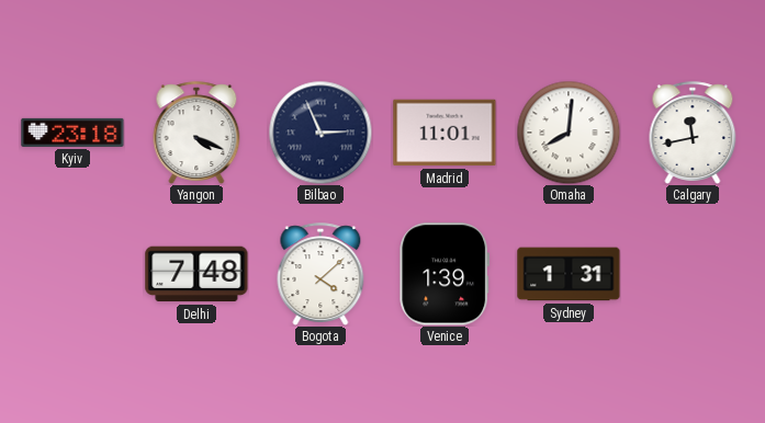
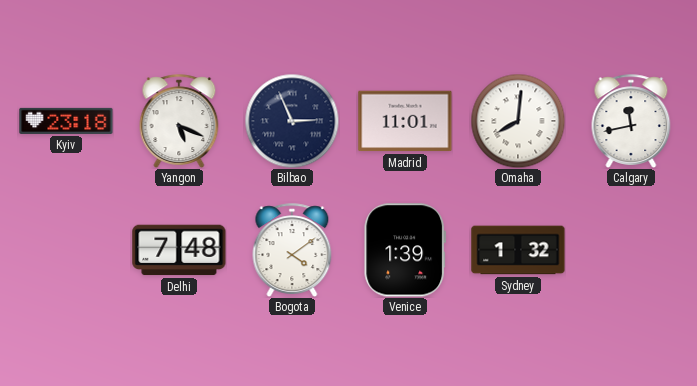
Yangon: 4:19 -> 5:19 (179, 121)
Bogota: 4:08 -> 4:09 (292, 250)
Sydney: 1:31 -> 1:32 (518, 250)
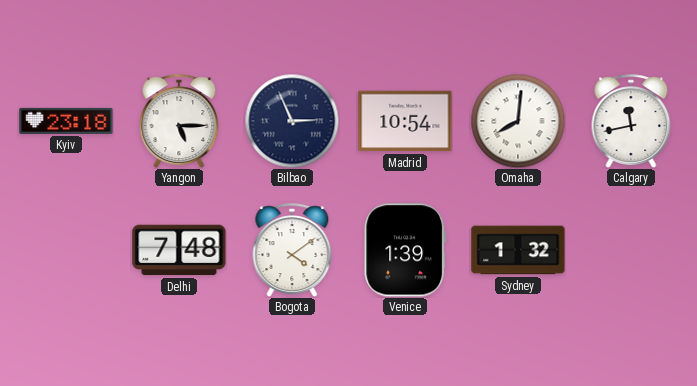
Yangon: 5:19 -> 5:15 (179, 121)
Madrid: 11:01 -> 10:54 (405, 121)
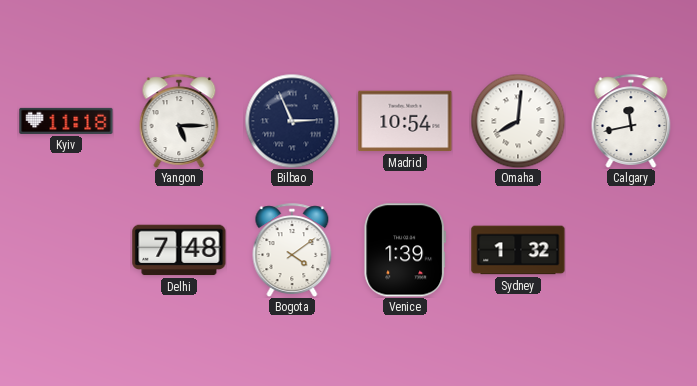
Kyiv: 23:18 -> 11:18 (66, 121)
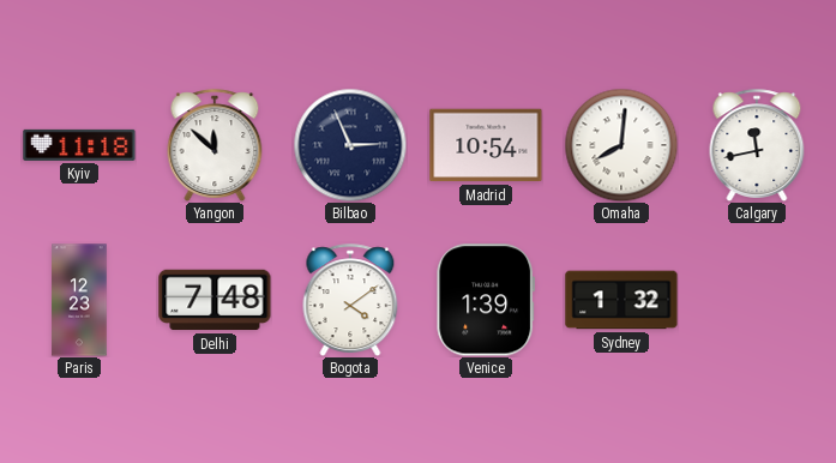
Yangon: 5:15 -> 11:52 (215, 145)
Paris: none -> 12:23 (79, 300)
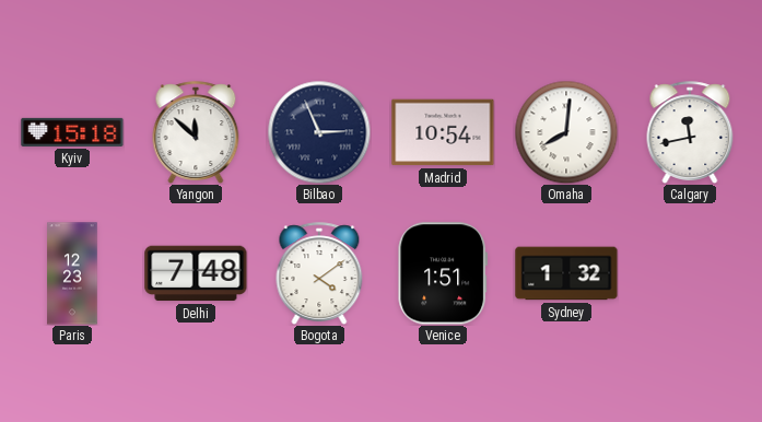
Kyiv: 11:18 -> 15:18 (72, 132)
Venice: 1:39 -> 1:51 (443, 273)
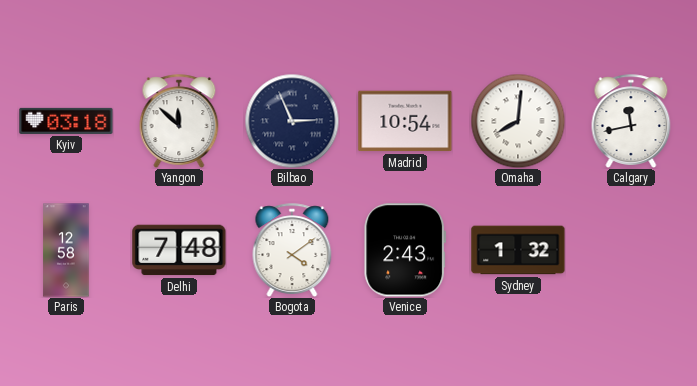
Kyiv: 15:18 -> 03:18 (66, 121)
Paris: 12:23 -> 12:58 (66, 250)
Venice: 1:51 -> 2:43 (405, 250)
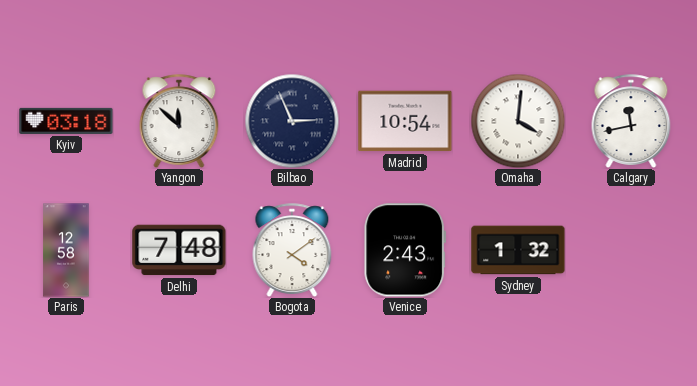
Omaha: 8:01 -> 4:01 (518, 121)
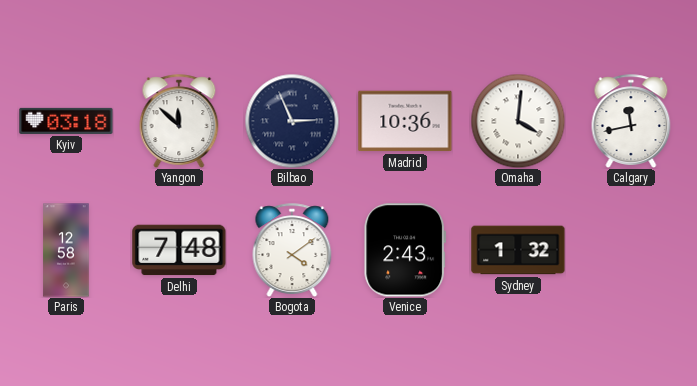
Madrid: 10:54 -> 10:36 (405, 121)
